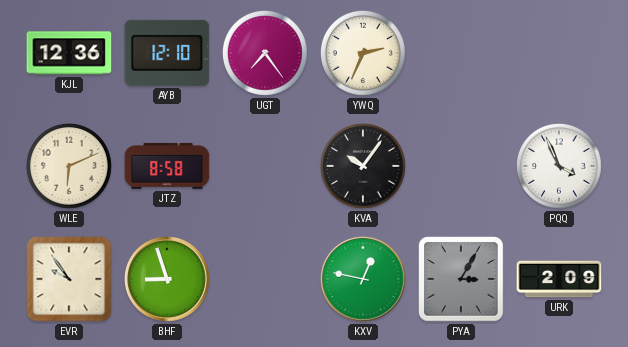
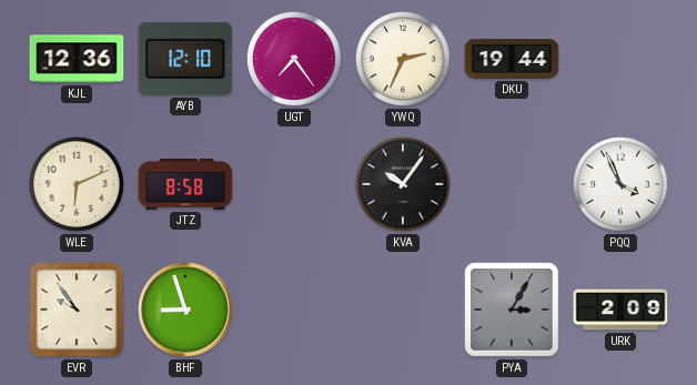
DKU: none -> 19:44 (512, 59)
KXV: 12:47 -> none (363, 279)
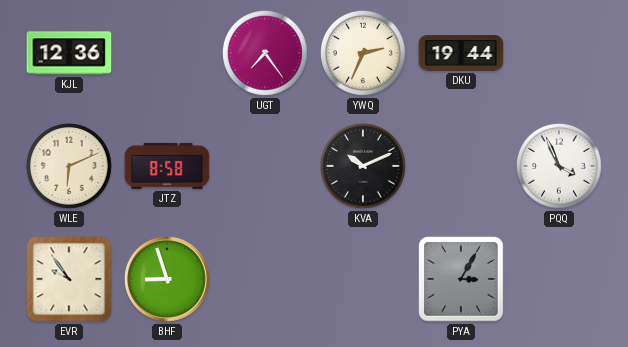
AYB: 12:10 -> none (185, 59)
KVA: 10:06 -> 10:11 (363, 166)
URK: 2:09 -> none (620, 310)
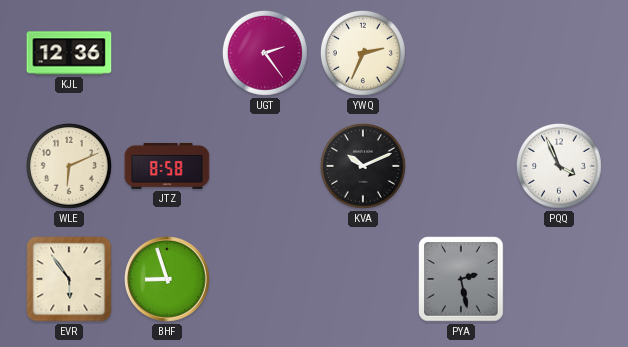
UGT: 7:24 -> 2:24 (265, 53)
DKU: 19:44 -> none (461, 53)
EVR: 9:54 -> 5:54 (69, 279)
PYA: 3:05 -> 2:28 (461, 279)
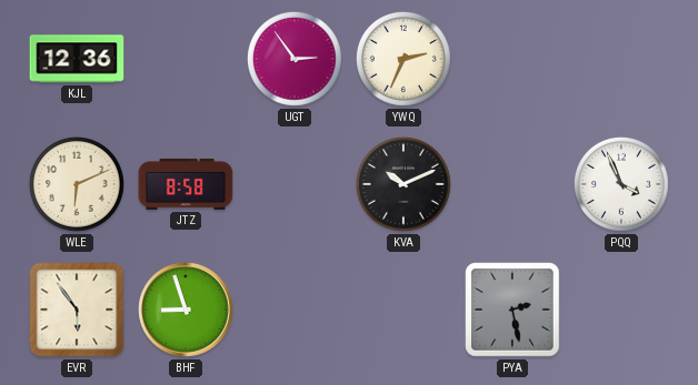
UGT: 2:24 -> 2:54 (295, 59)
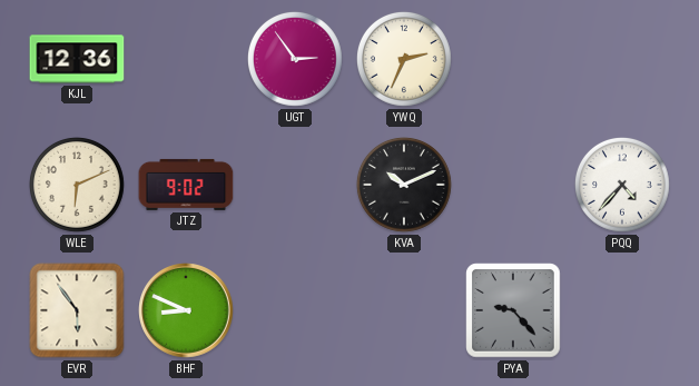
JTZ: 8:58 -> 9:02 (186, 185)
PQQ: 3:56 -> 4:37 (622, 185)
BHF: 8:57 -> 8:49 (186, 310)
PYA: 2:28 -> 9:23 (513, 310)
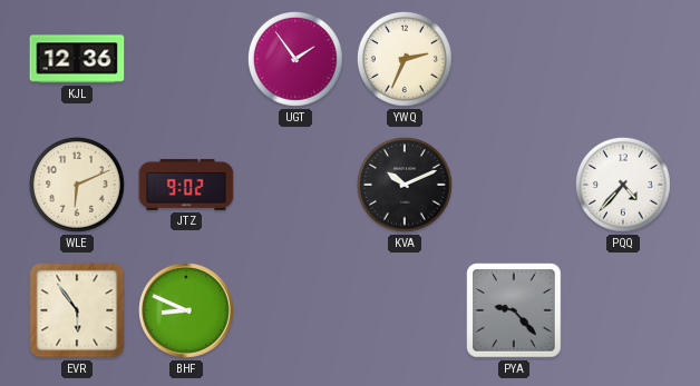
UGT: 2:54 -> 1:54 (295, 59)
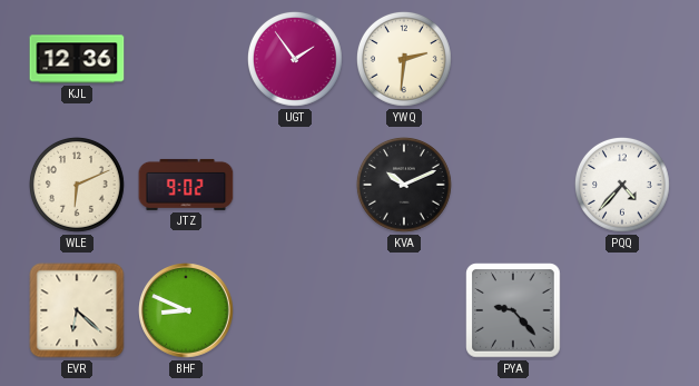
YWQ: 2:34 -> 2:31 (404, 59)
EVR: 5:54 -> 6:22 (77, 310)
